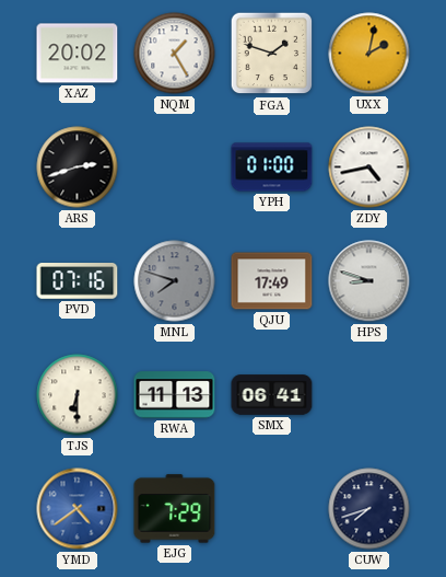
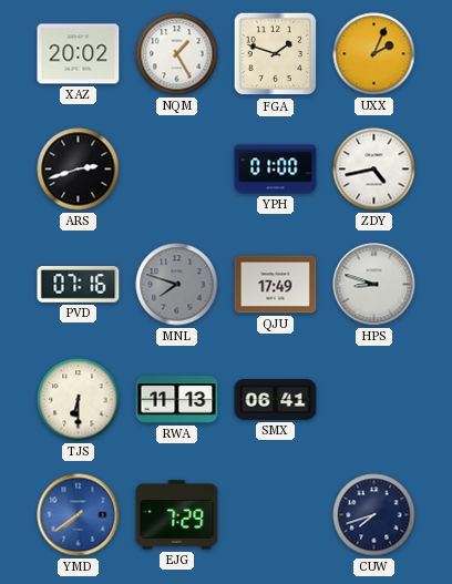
UXX: 2:02 -> 2:04 (374, 54)
YMD: 4:39 -> 7:39 (79, 515)
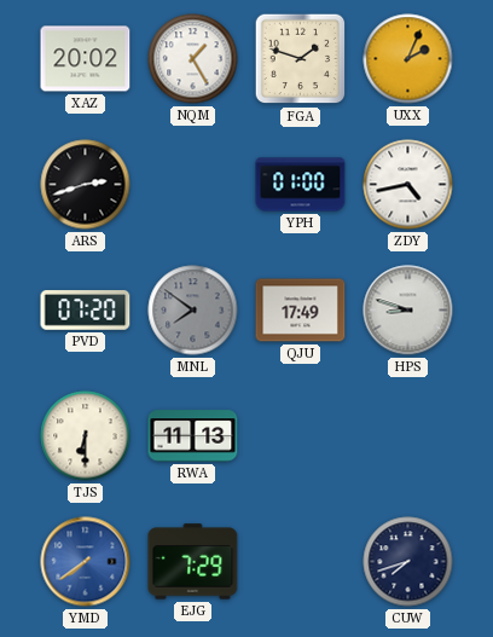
PVD: 07:16 -> 07:20 (86, 311)
MNL: 7:48 -> 7:51 (193, 311)
SMX: 06:41 -> none (276, 400)
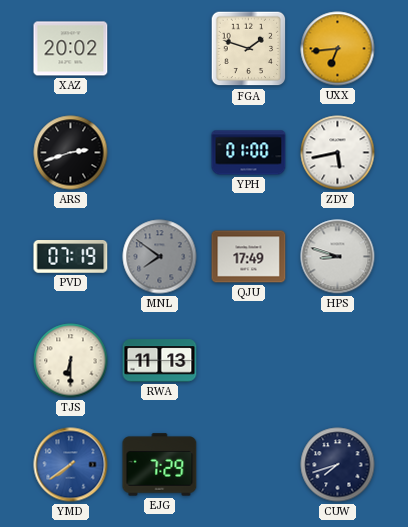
NQM: 1:25 -> none (193, 59)
UXX: 2:04 -> 6:44 (338, 49)
ZDY: 4:43 -> 5:43 (338, 153)
PVD: 07:20 -> 07:19 (71, 257)
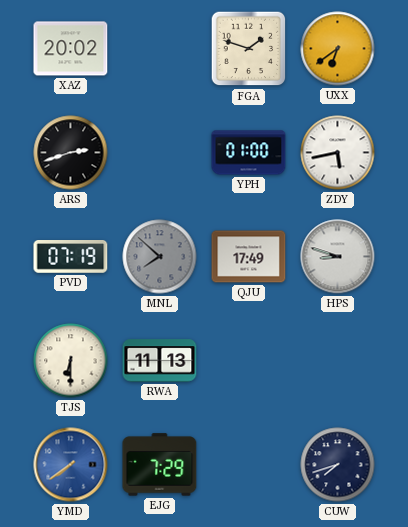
UXX: 6:44 -> 6:39 (338, 49)
MNL: 7:51 -> 7:52 (160, 257)
